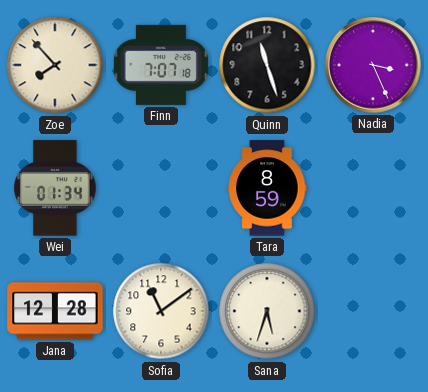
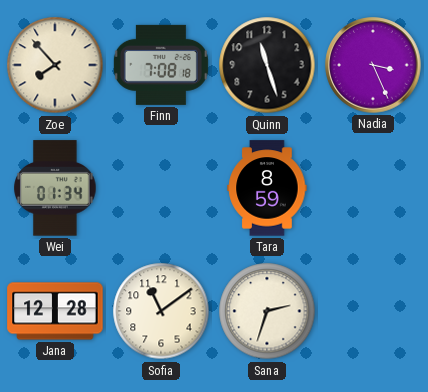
Finn: 7:07 -> 7:08 (161, 65)
Sana: 5:33 -> 2:33 (267, 311)
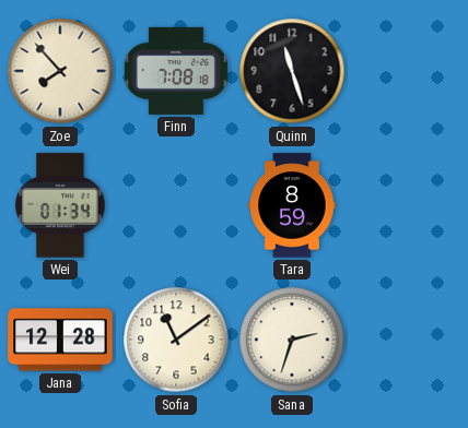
Nadia: 3:26 -> none (373, 65)
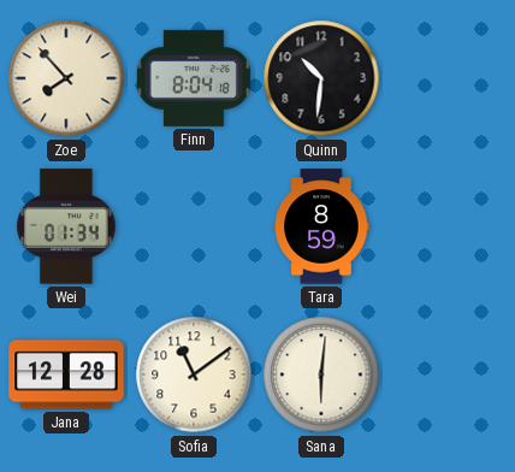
Finn: 7:08 -> 8:04 (194, 78)
Quinn: 11:27 -> 10:31 (321, 78)
Sana: 2:33 -> 6:01 (321, 374)
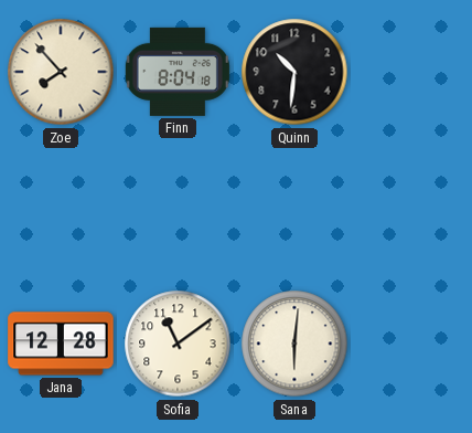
Wei: 01:34 -> none (66, 226)
Tara: 8:59 -> none (321, 226)
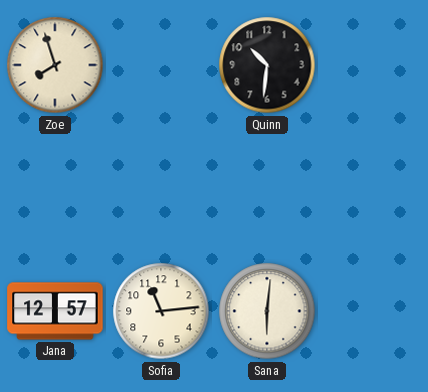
Zoe: 7:53 -> 7:57 (55, 65)
Finn: 8:04 -> none (178, 72)
Jana: 12:28 -> 12:57 (55, 311)
Sofia: 11:09 -> 11:14 (161, 311)
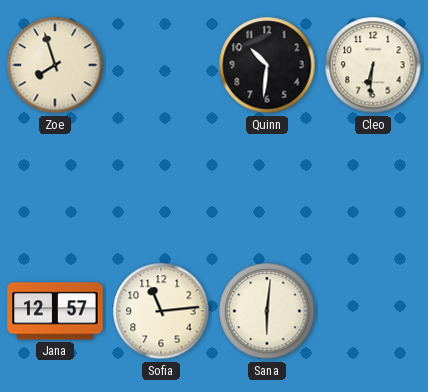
Cleo: none -> 6:31 (373, 65)
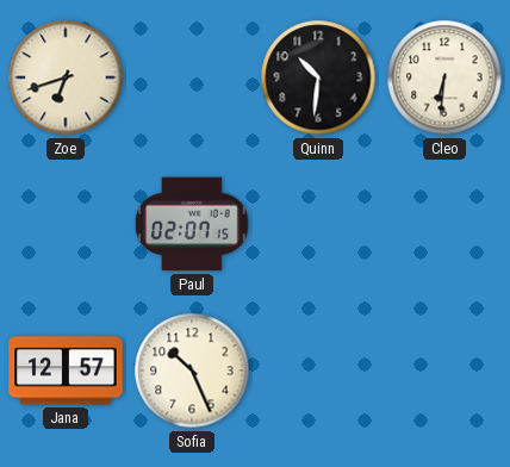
Zoe: 7:57 -> 6:42 (66, 77)
Paul: none -> 02:07 (192, 224)
Sofia: 11:14 -> 10:26 (192, 371)
Sana: 6:01 -> none (267, 311)
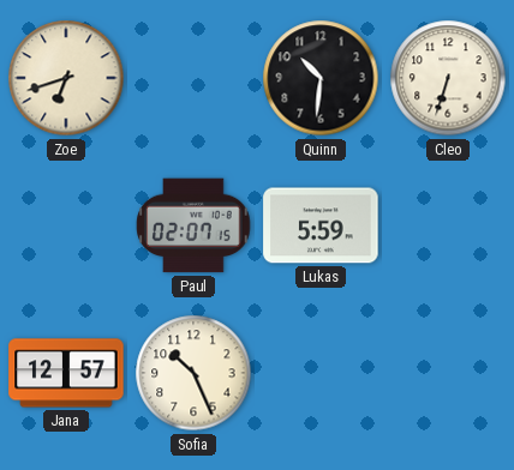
Cleo: 6:31 -> 6:33 (448, 78)
Lukas: none -> 5:59 (321, 225)
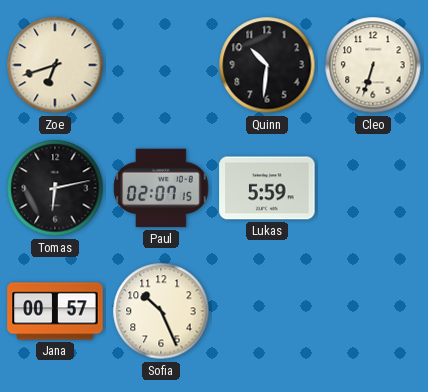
Tomas: none -> 6:13 (55, 188)
Jana: 12:57 -> 00:57 (55, 311)
